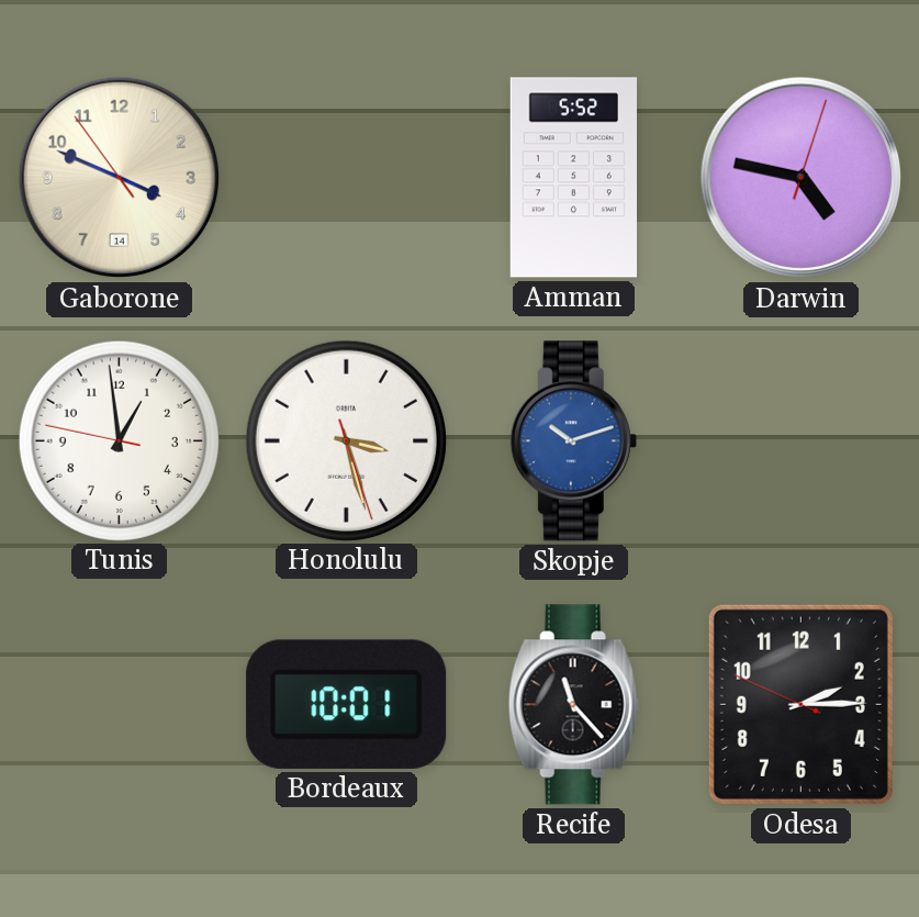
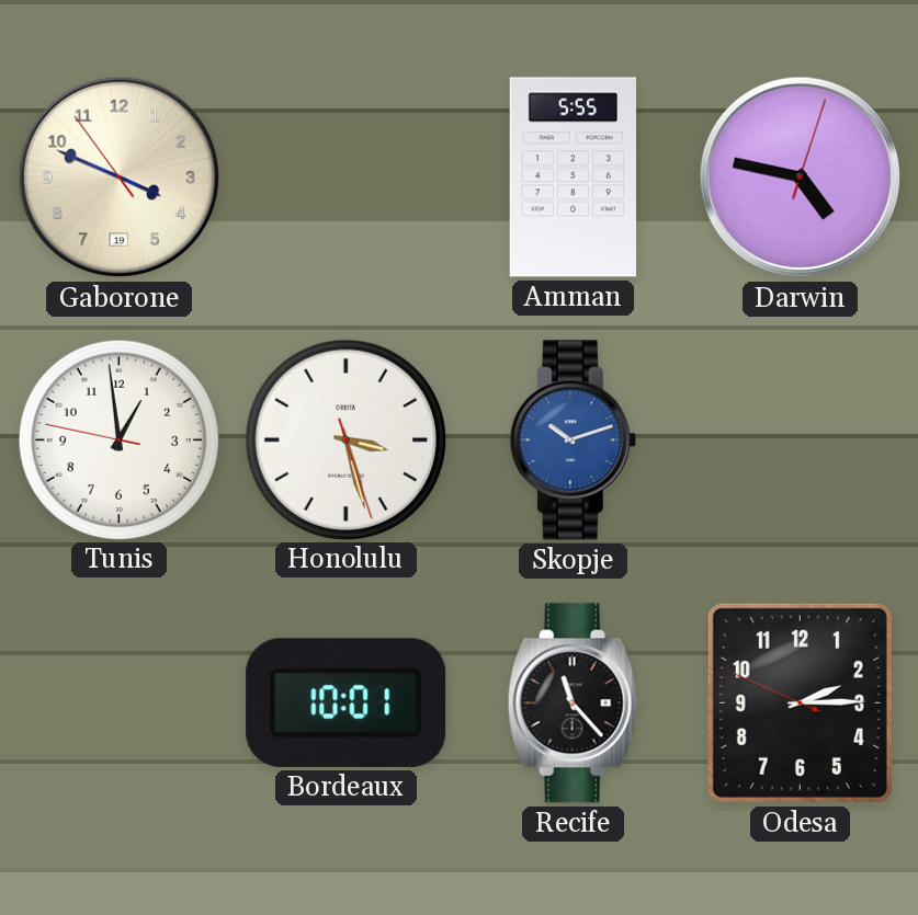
Gaborone date: 14 -> 19 (120, 178)
Amman: 5:52 -> 5:55 (573, 178)
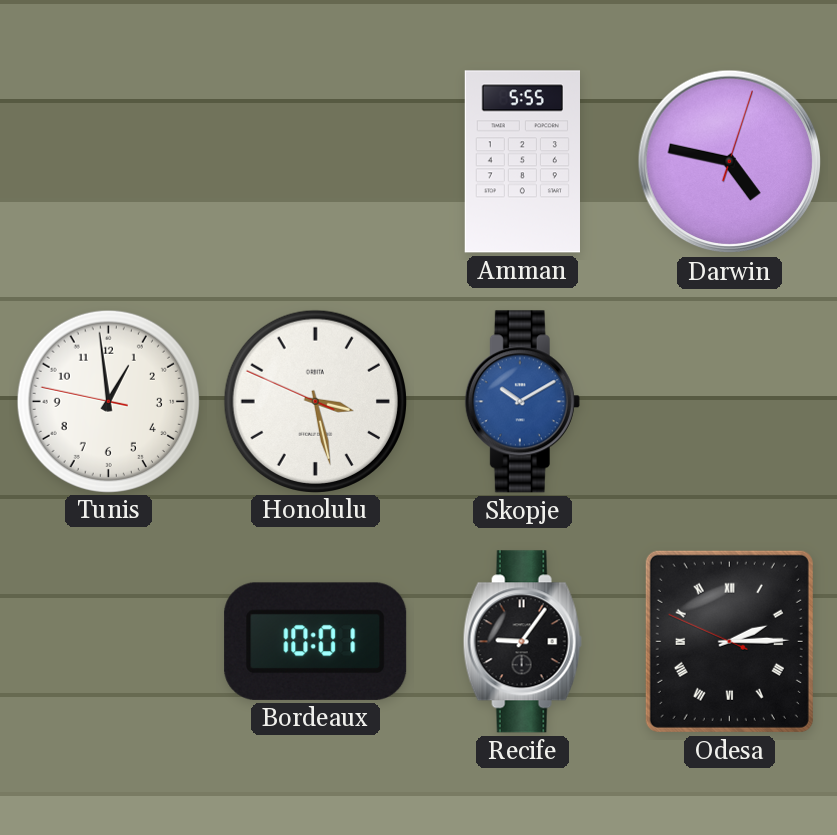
Gaborone: 3:48 -> none (120, 178)
Honolulu: 3:27:27 -> 3:27:49 (315, 401)
Skopje: 10:12 -> 10:10 (522, 402)
Recife: 11:23 -> 9:06 (522, 642)
Odesa numerals: Arabic -> Roman (729, 641)
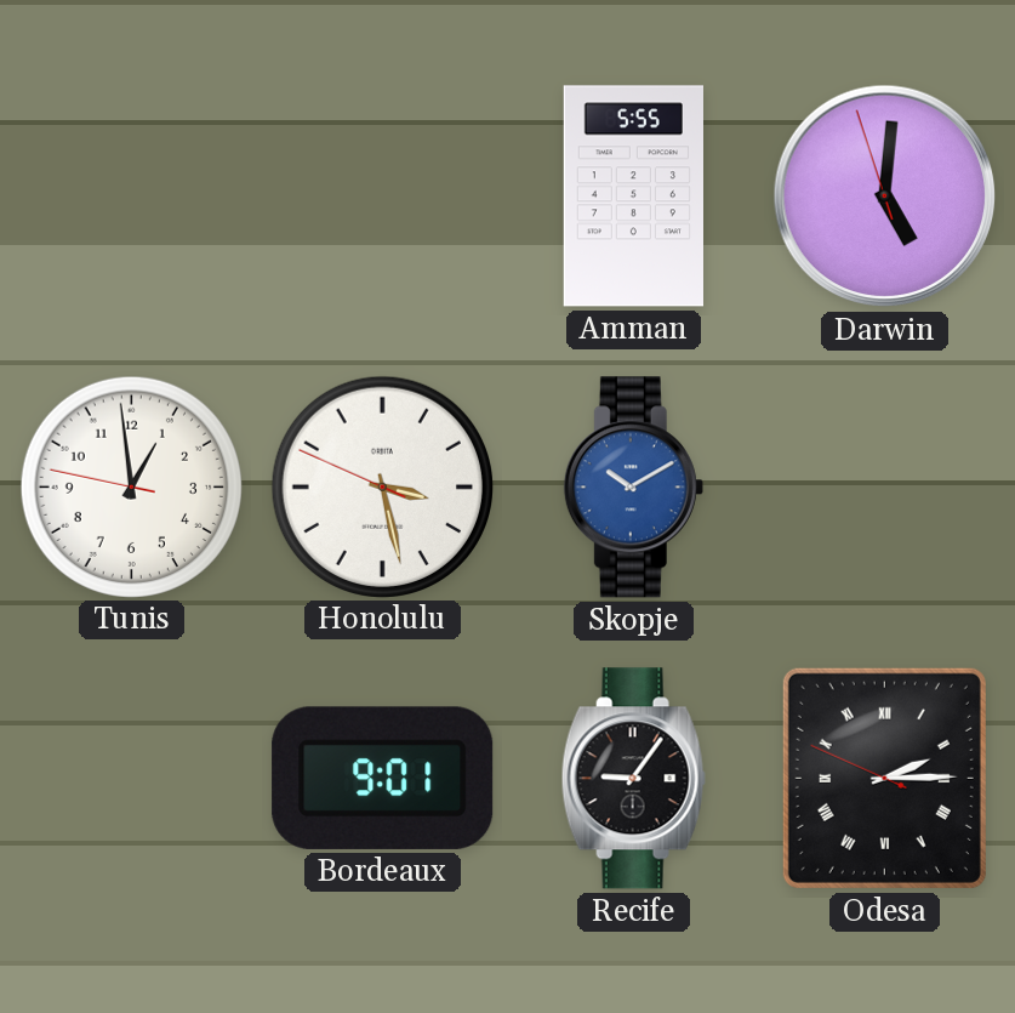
Darwin: 4:47 -> 5:00 (885, 197)
Bordeaux: 10:01 -> 9:01 (383, 778)
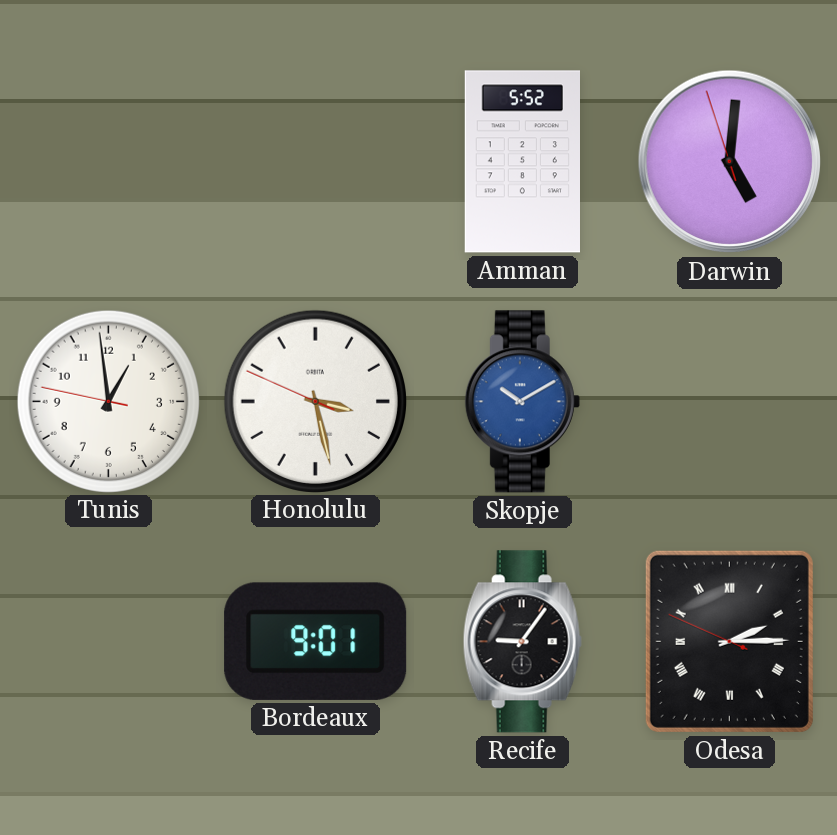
Amman: 5:55 -> 5:52 (522, 162)
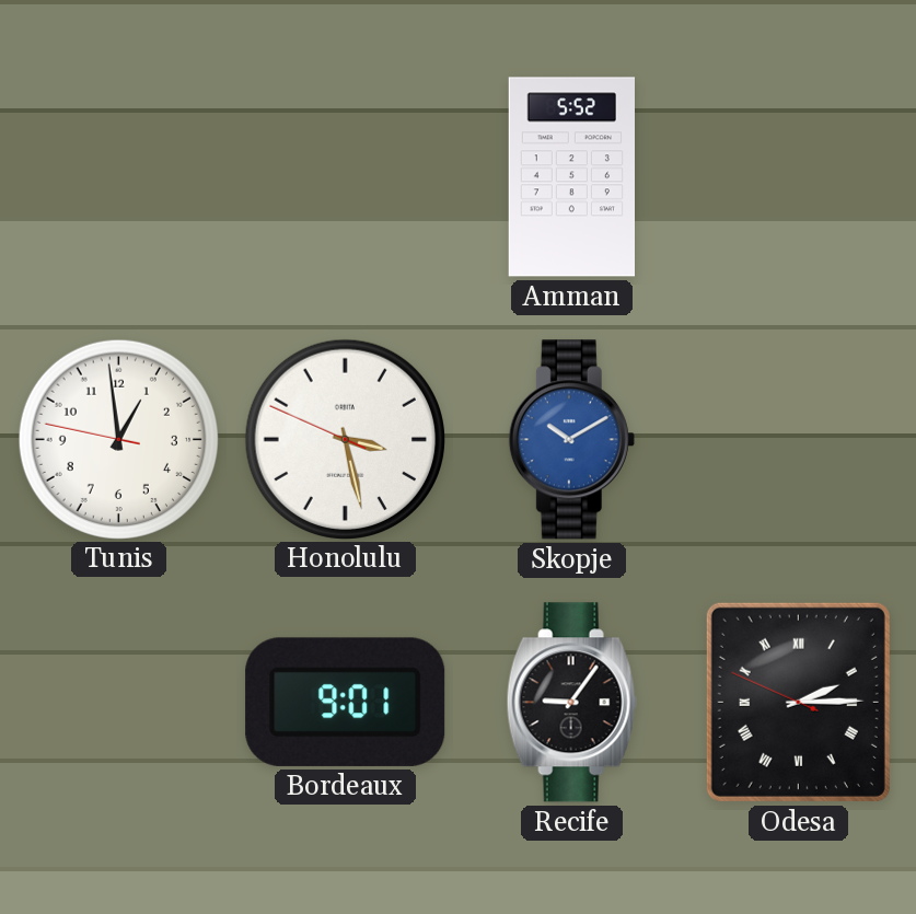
Darwin: 5:00 -> none (730, 162)
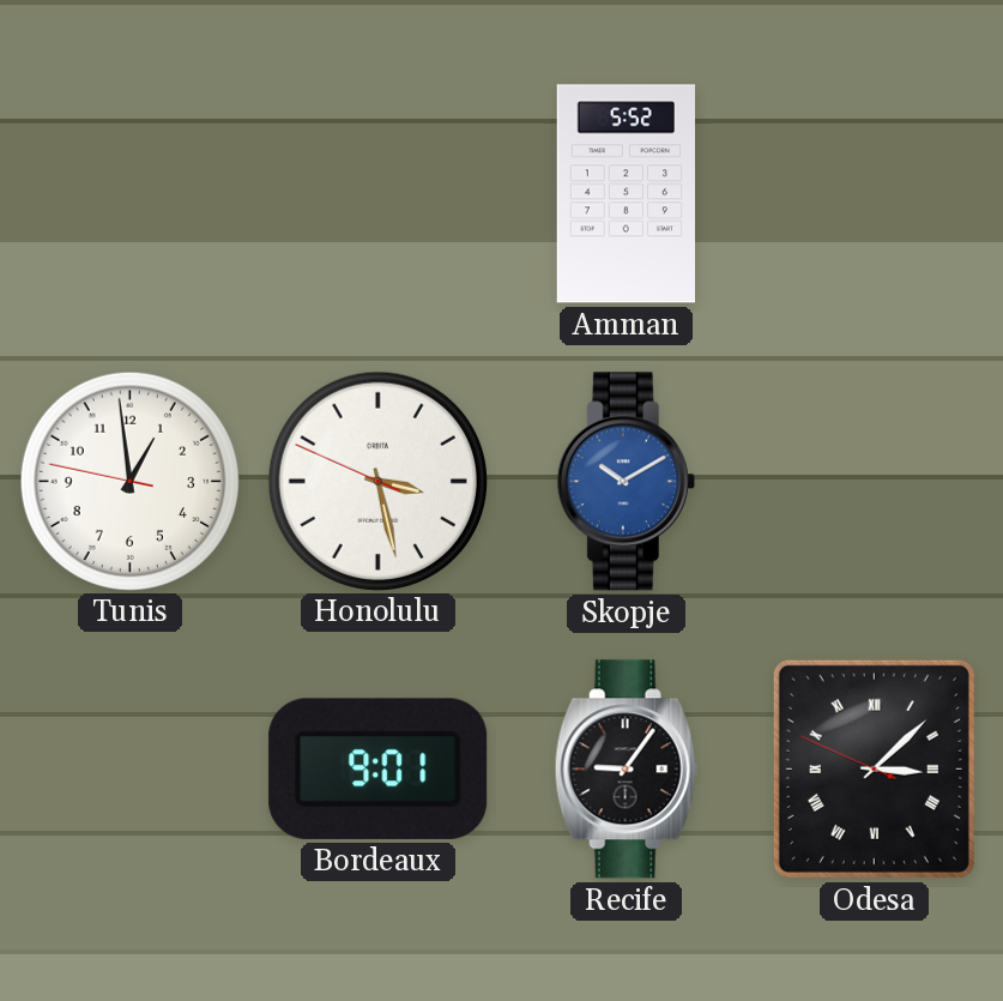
Odesa: 2:14 -> 3:07 (874, 768)
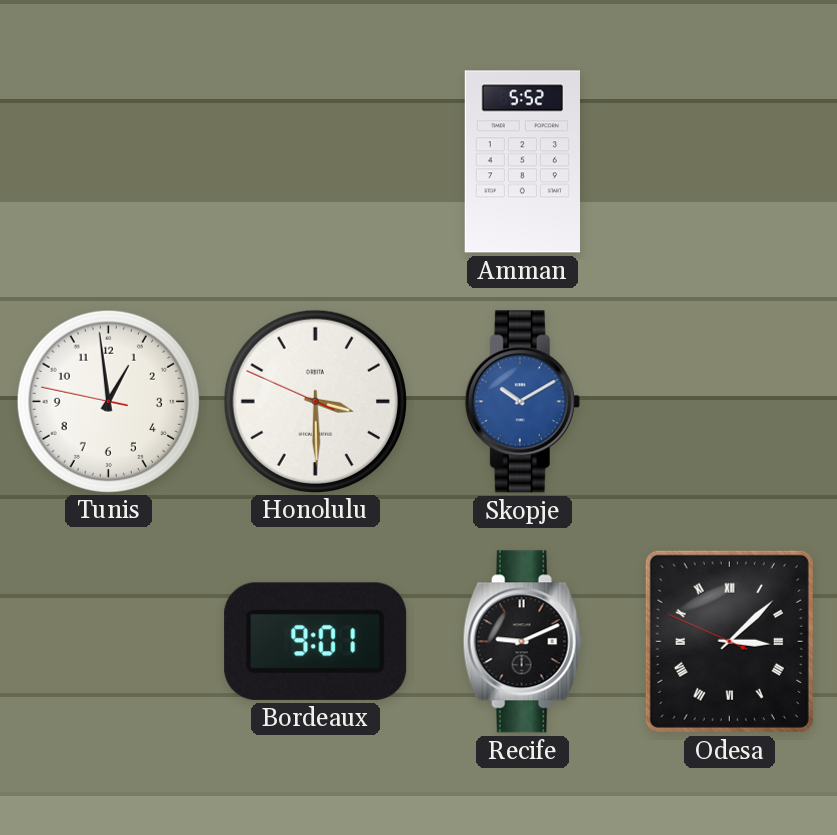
Honolulu: 3:27 -> 3:29 (315, 401)
Recife: 9:06 -> 9:11 (522, 642)
